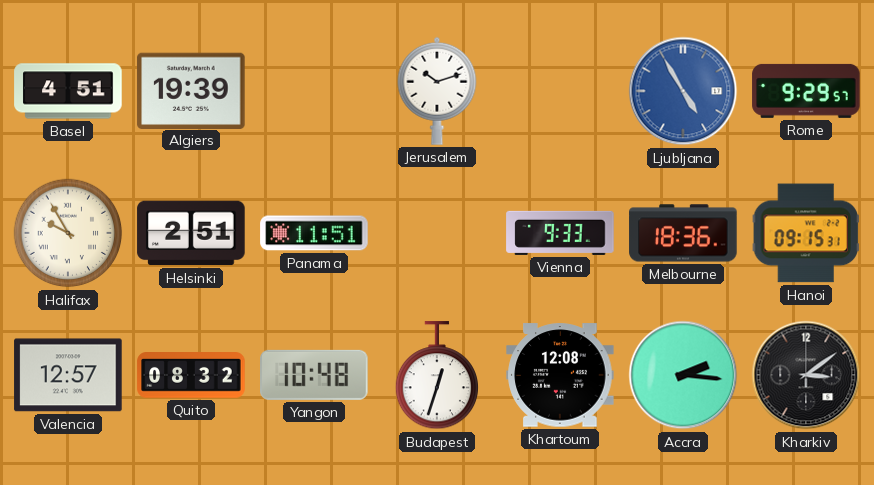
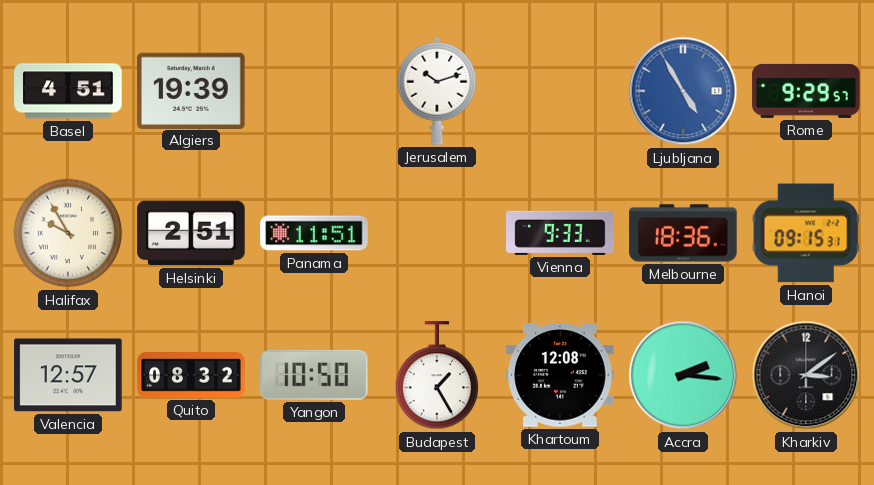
Yangon: 10:48 -> 10:50 (314, 375)
Budapest: 12:33 -> 1:25 (436, 376)
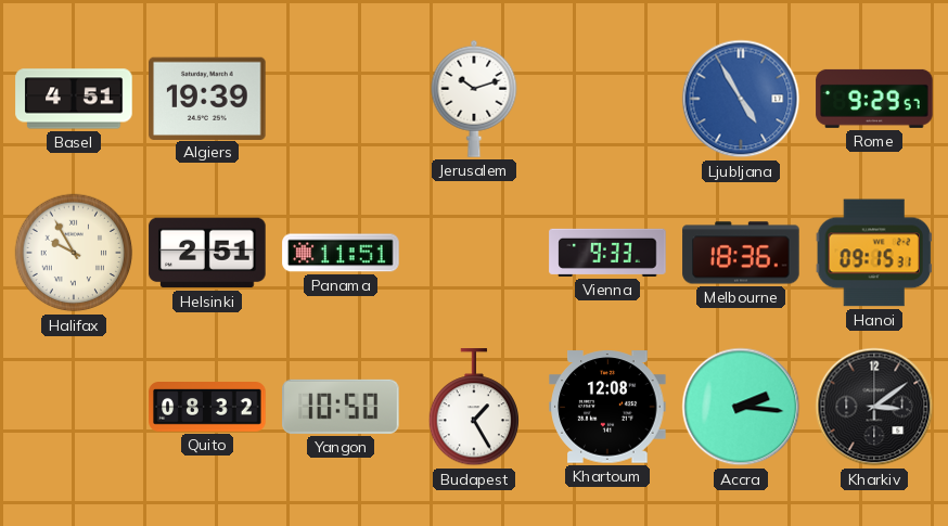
Valencia: 12:57 -> none (68, 375)
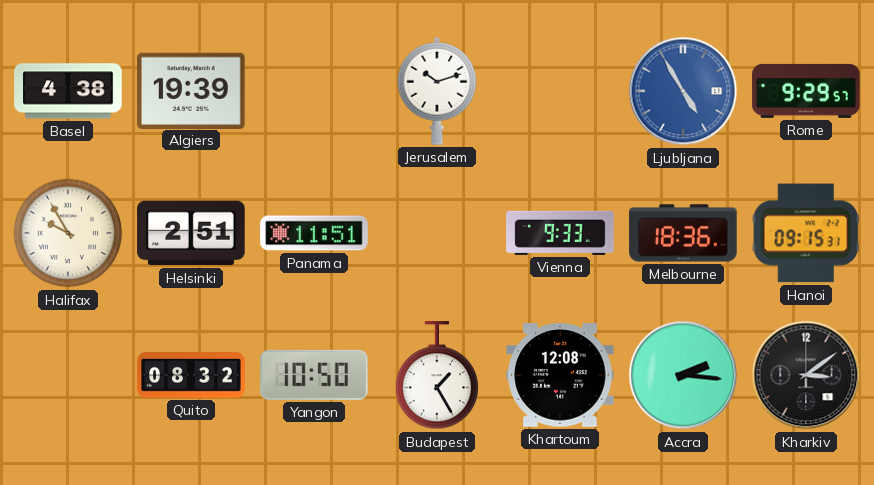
Basel: 4:51 -> 4:38 (68, 91)
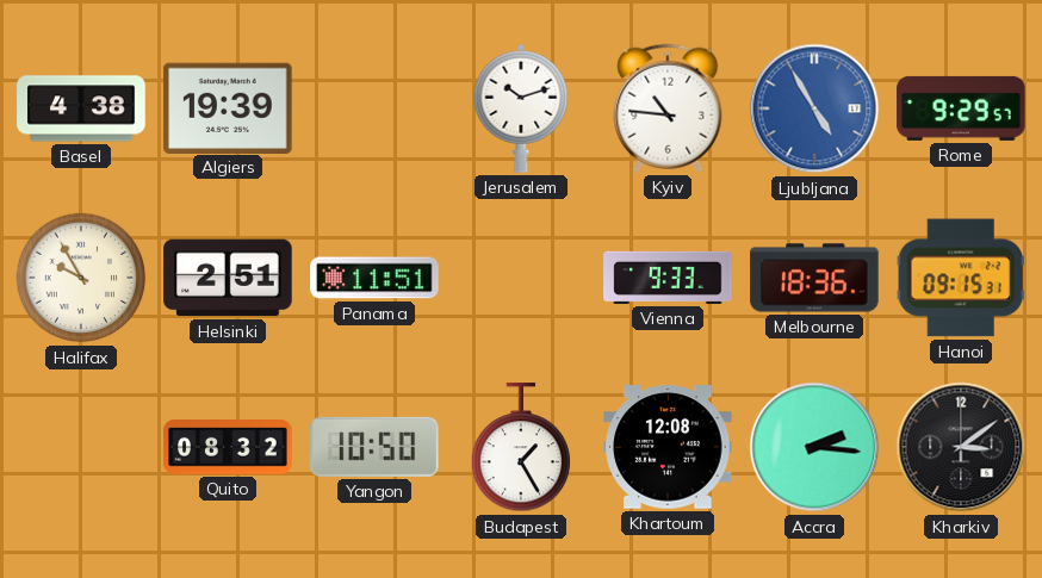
Kyiv: none -> 10:46 (668, 108)
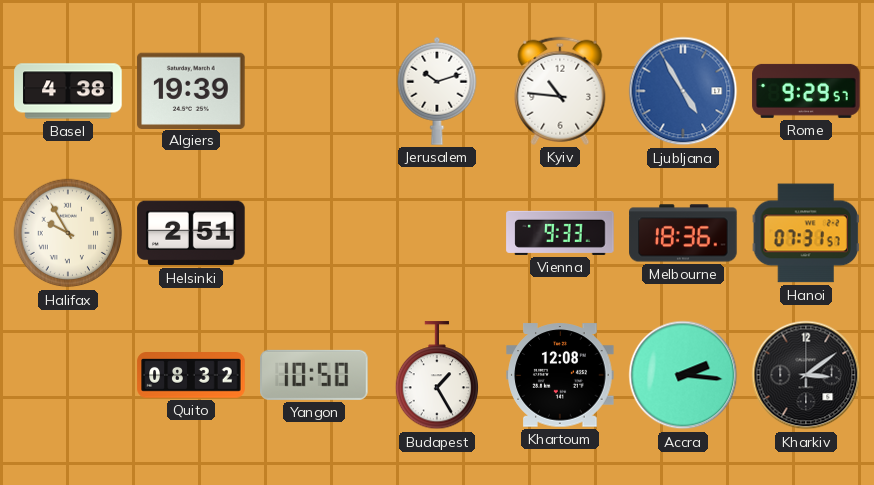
Panama: 11:51 -> none (374, 278)
Hanoi: 09:15 -> 07:31 (806, 233)
